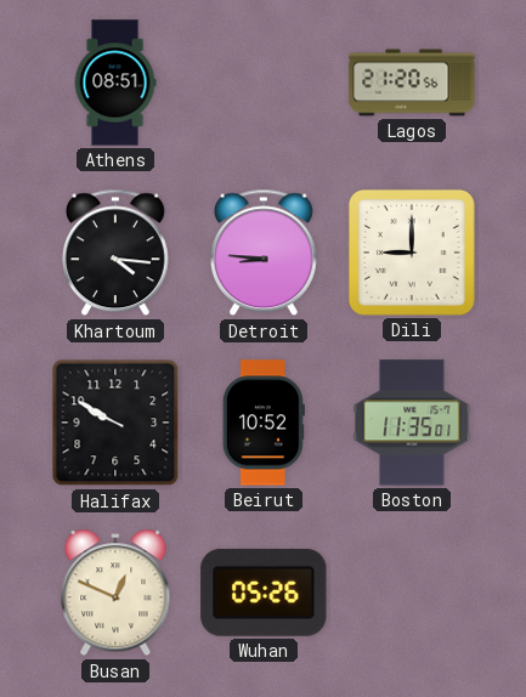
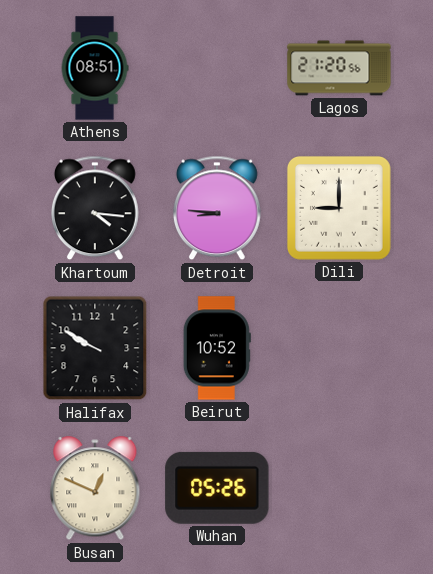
Boston: 11:35 -> none (412, 423)
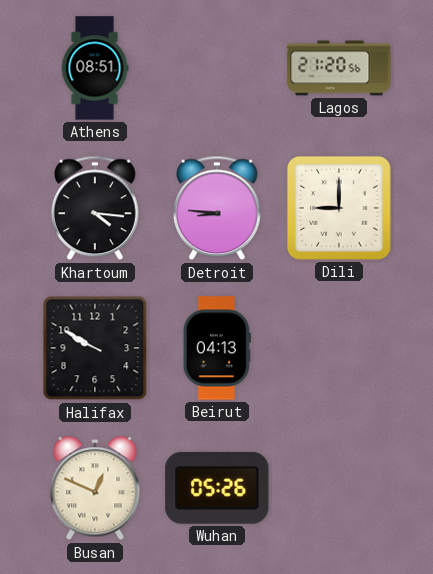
Beirut: 10:52 -> 04:13 (217, 348)
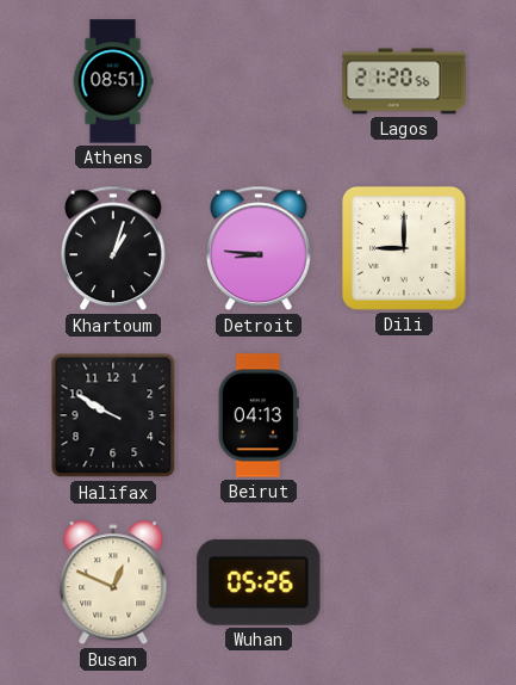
Khartoum: 4:16 -> 1:03 (114, 248)
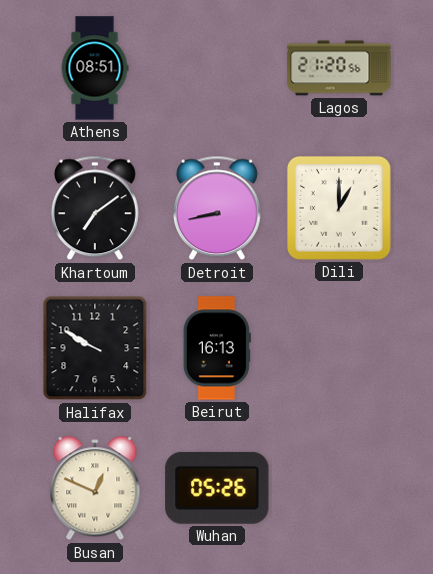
Khartoum: 1:03 -> 7:09 (96, 208)
Detroit: 8:46 -> 8:43 (218, 208)
Dili: 9:00 -> 1:00 (339, 208)
Beirut: 04:13 -> 16:13 (217, 348)
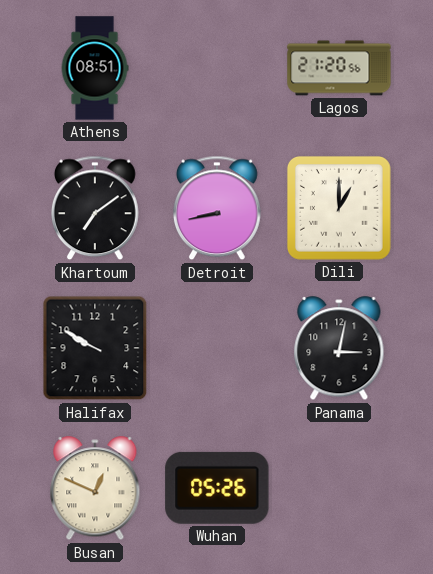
Beirut: 16:13 -> none (217, 348)
Panama: none -> 3:02 (339, 349)
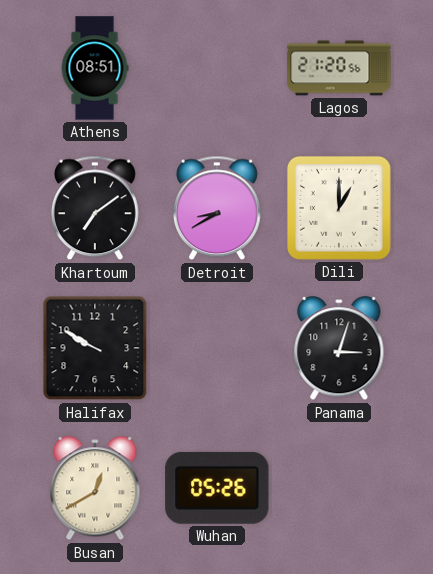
Detroit: 8:43 -> 8:40 (218, 208)
Panama: 3:02 -> 3:03 (339, 349)
Busan: 12:49 -> 12:40 (95, 489)
